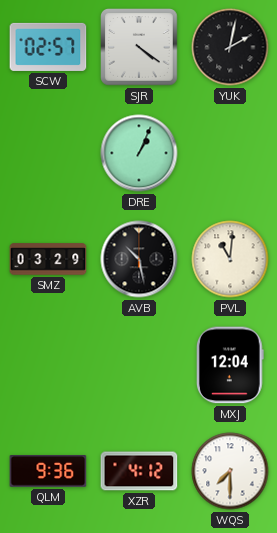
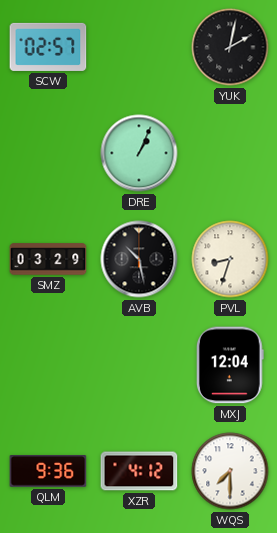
SJR: 4:21 -> none (140, 48)
PVL: 11:01 -> 8:33 (230, 259)
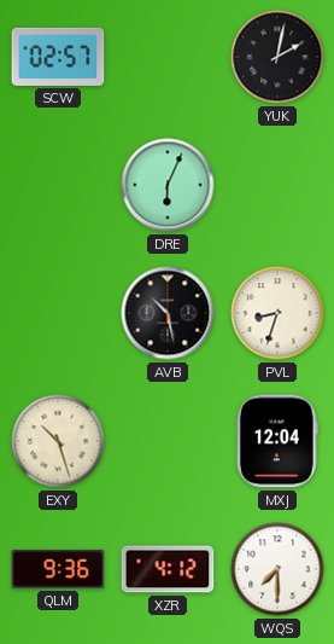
DRE: 1:04 -> 6:04 (168, 185)
SMZ: 03:29 -> none (48, 259)
EXY: none -> 10:27 (58, 441)
